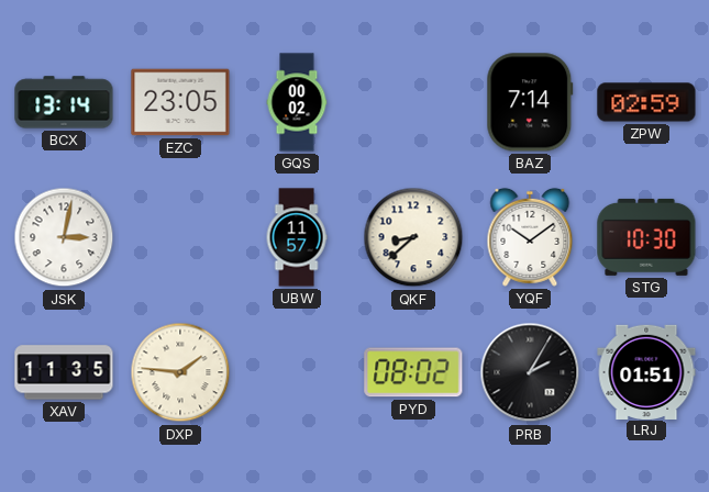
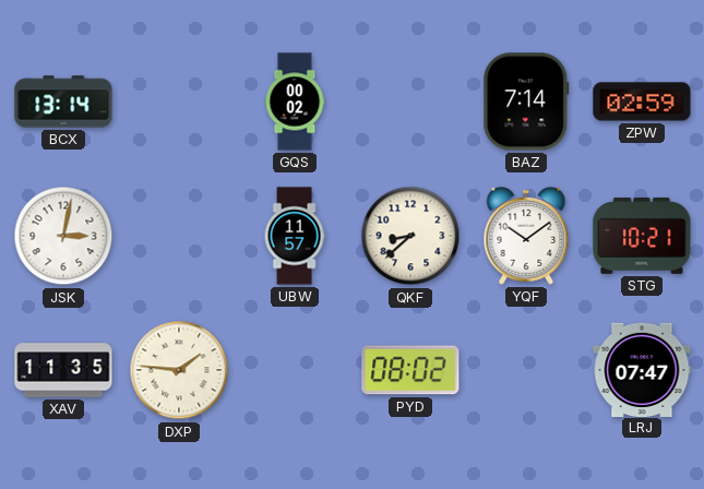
EZC: 23:05 -> none (180, 102)
STG: 10:30 -> 10:21 (642, 236)
PRB: 2:05 -> none (530, 372)
LRJ: 01:51 -> 07:47 (642, 369)
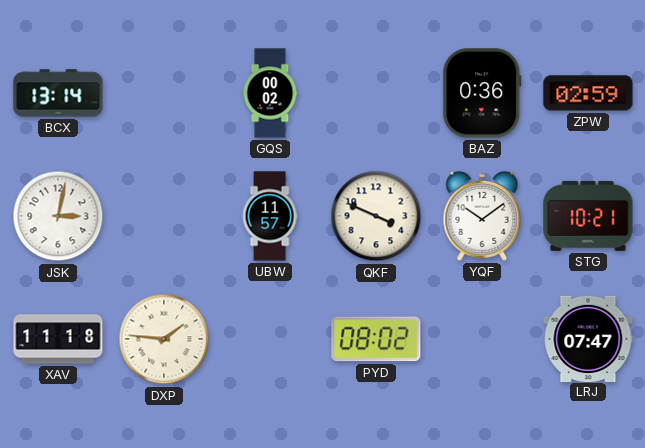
BAZ: 7:14 -> 0:36 (482, 93)
QKF: 8:38 -> 3:49 (376, 216)
XAV: 11:35 -> 11:18 (58, 339)
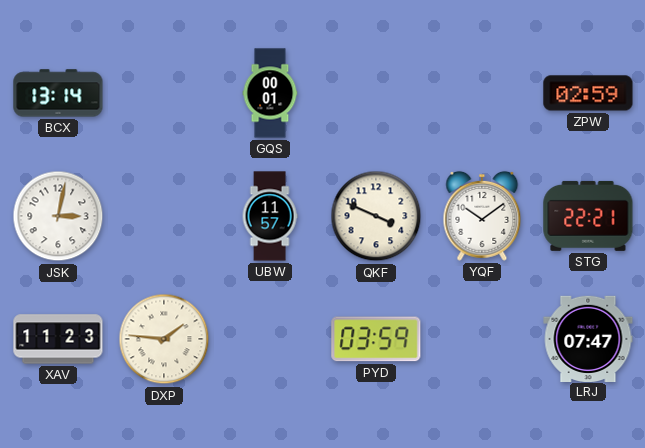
GQS: 00:02 -> 00:01 (270, 93)
BAZ: 0:36 -> none (482, 93)
STG: 10:21 -> 22:21 (588, 216)
XAV: 11:18 -> 11:23 (58, 339)
PYD: 08:02 -> 03:59 (376, 339)
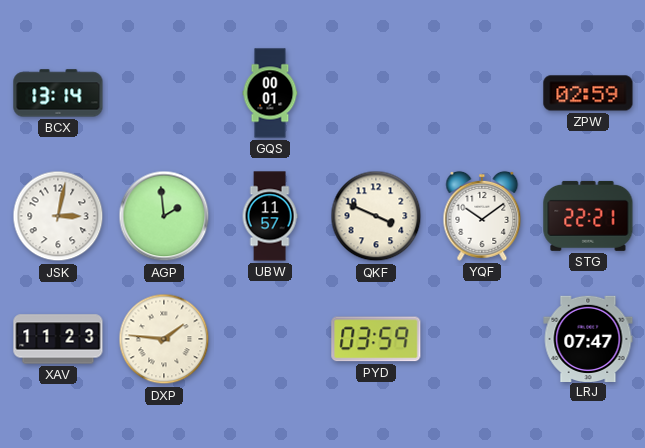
AGP: none -> 1:59 (164, 216)
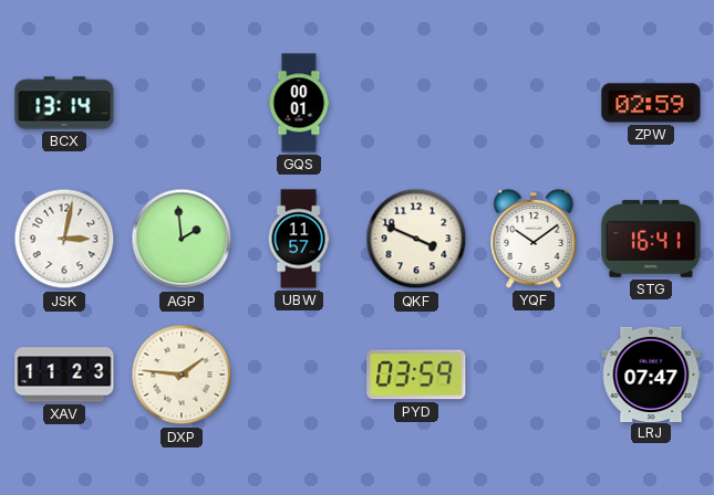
STG: 22:21 -> 16:41 (651, 239)
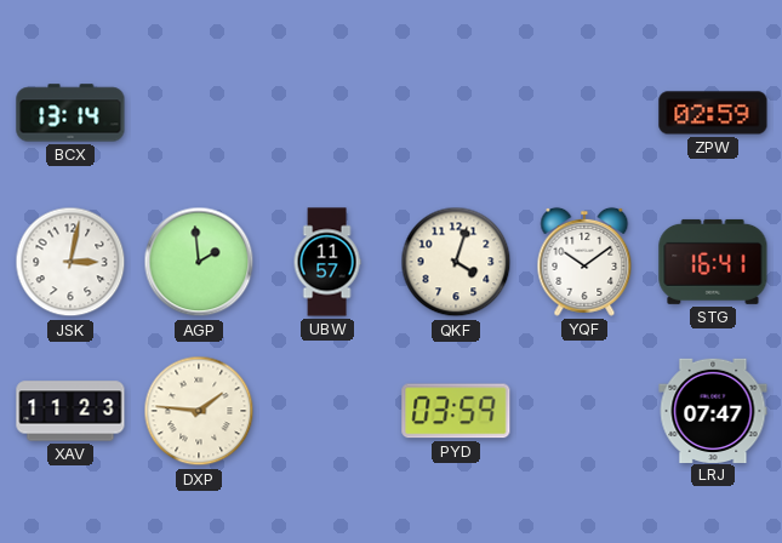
GQS: 00:01 -> none (299, 103)
QKF: 3:49 -> 4:03 (456, 262)
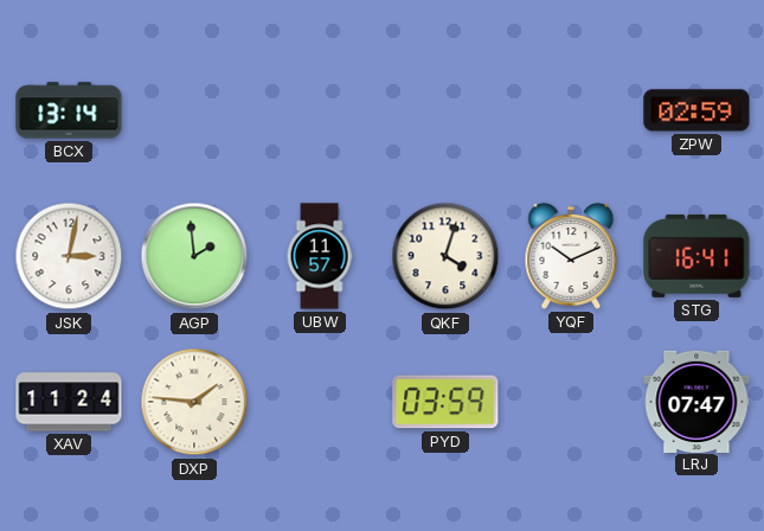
YQF: 10:09 -> 10:11 (571, 256)
XAV: 11:23 -> 11:24 (69, 402)
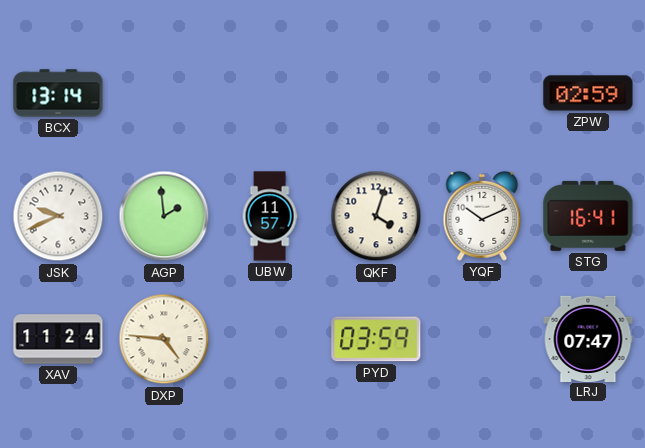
JSK: 3:02 -> 9:41 (58, 216)
DXP: 1:46 -> 4:46 (164, 339)
